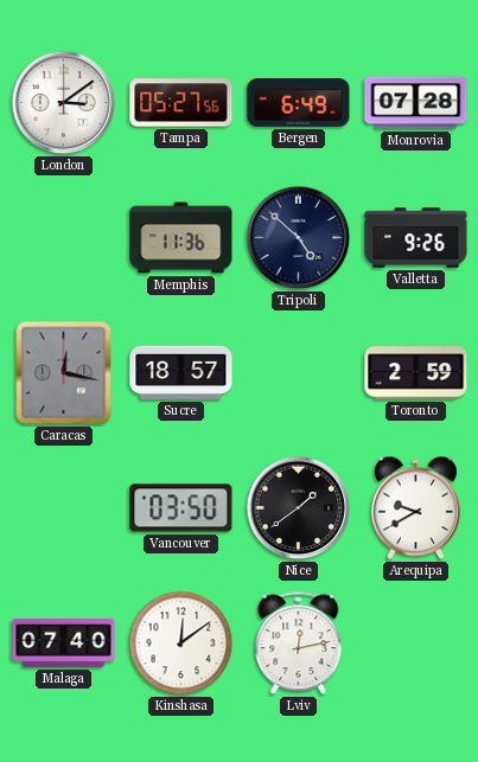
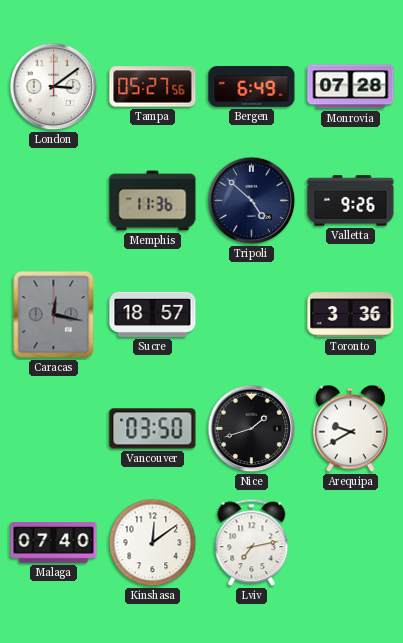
Toronto: 2:59 -> 3:36 (351, 315)
Nice: 1:39 -> 1:42 (252, 429)
Lviv: 12:13 -> 7:13 (252, 543)
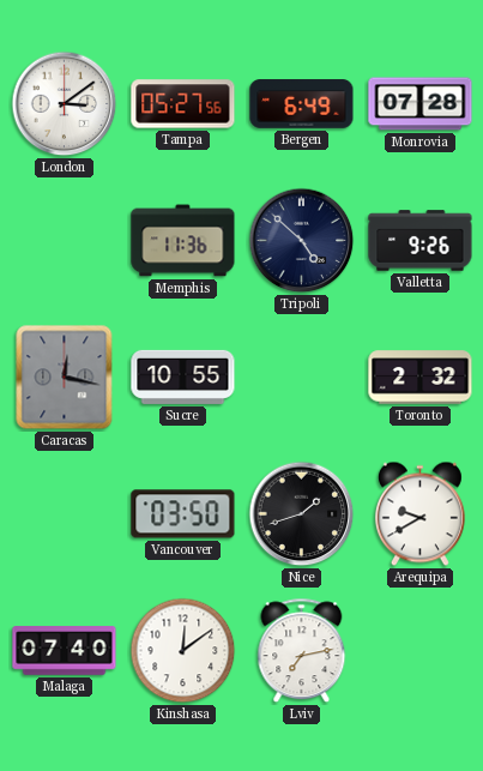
Sucre: 18:57 -> 10:55 (183, 377)
Toronto: 3:36 -> 2:32 (421, 378)
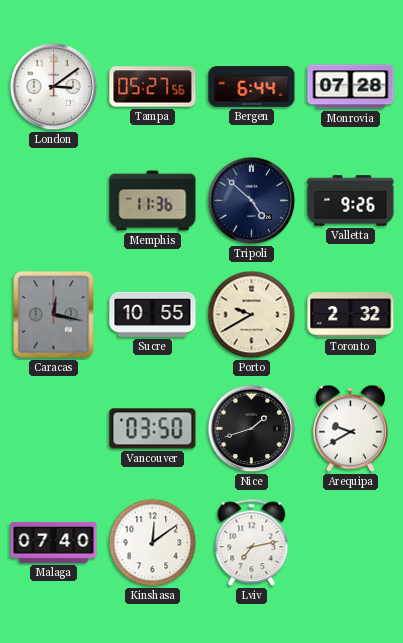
Bergen: 6:49 -> 6:44 (252, 87)
Porto: none -> 9:40 (252, 315)
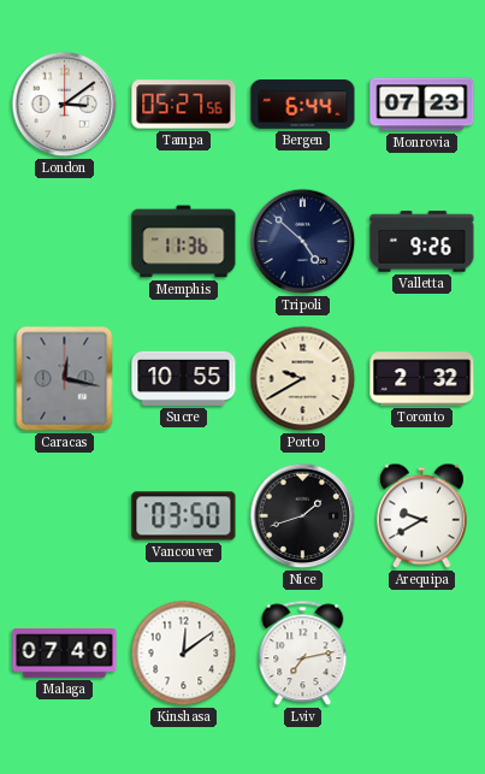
Monrovia: 07:28 -> 07:23 (422, 105)
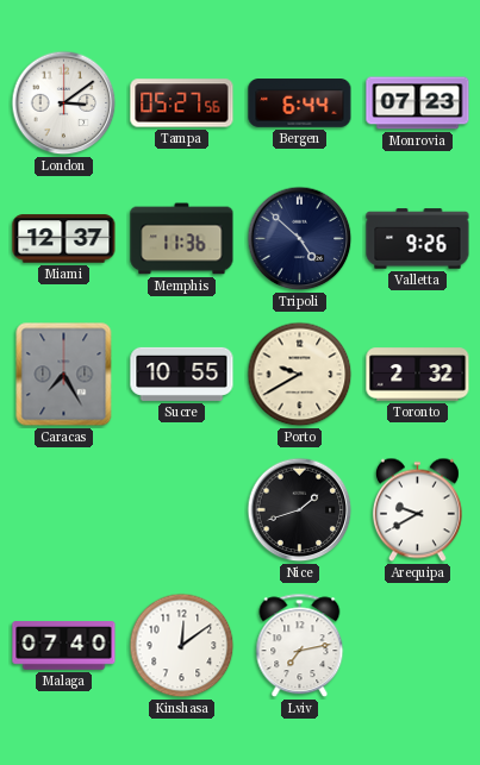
Miami: none -> 12:37 (64, 239)
Caracas: 12:17 -> 7:25 (64, 375)
Vancouver: 03:50 -> none (184, 516)
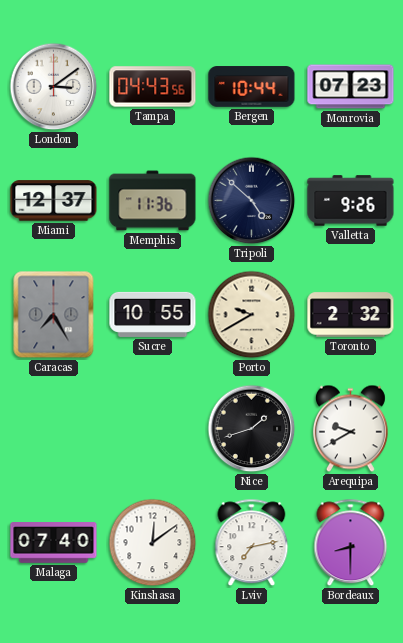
Tampa: 05:27 -> 04:43 (153, 87)
Bergen: 6:44 -> 10:44 (252, 87)
Bordeaux: none -> 8:30 (351, 543)
